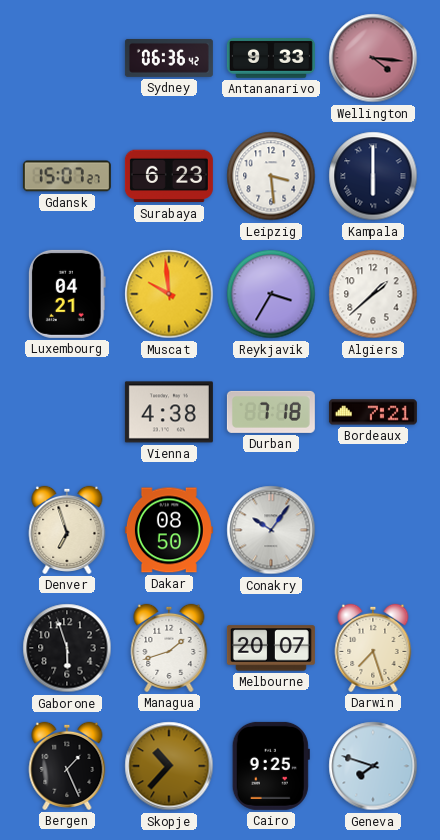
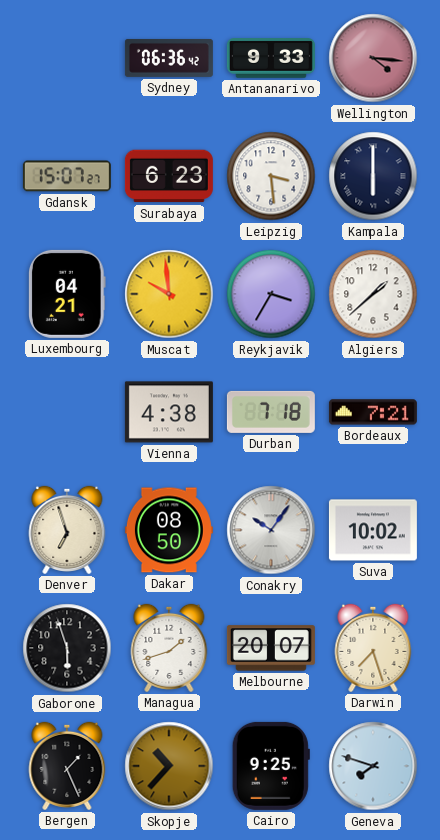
Suva: none -> 10:02 (373, 530)
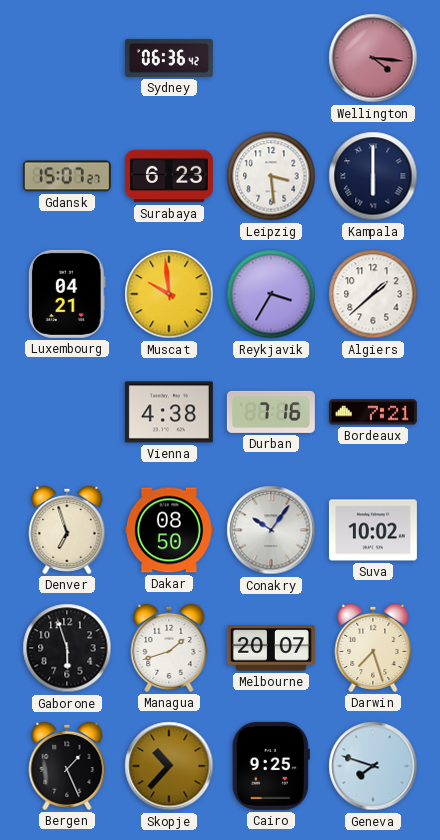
Antananarivo: 9:33 -> none (271, 58)
Durban: 7:18 -> 7:16 (271, 412)
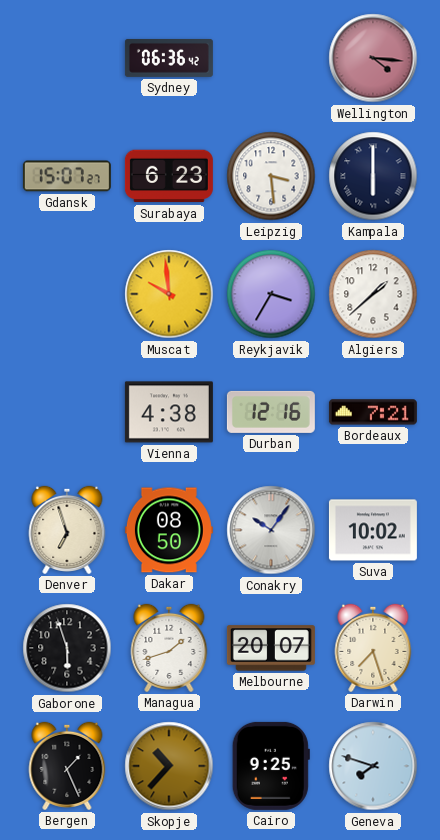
Luxembourg: 04:21 -> none (68, 294)
Durban: 7:16 -> 12:16 (271, 412)
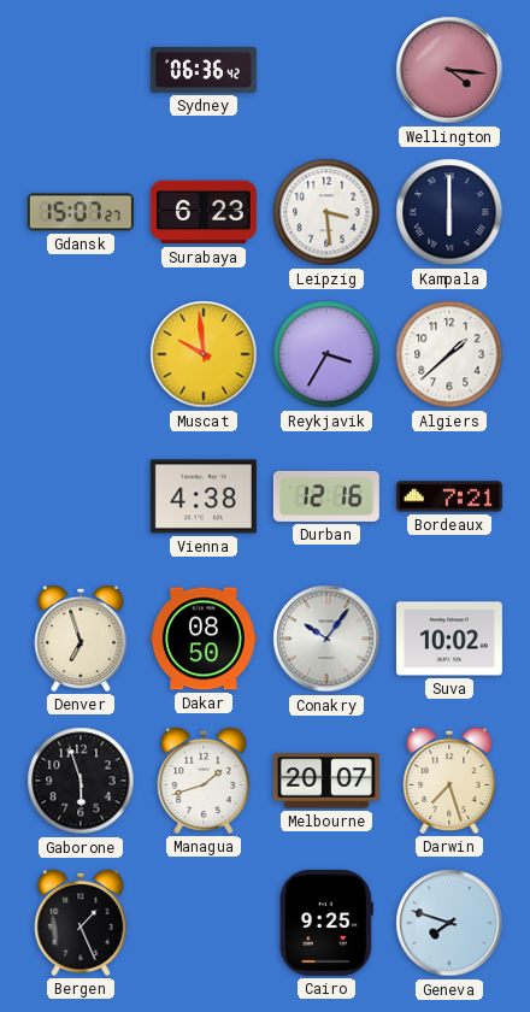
Skopje: 10:37 -> none (169, 766)
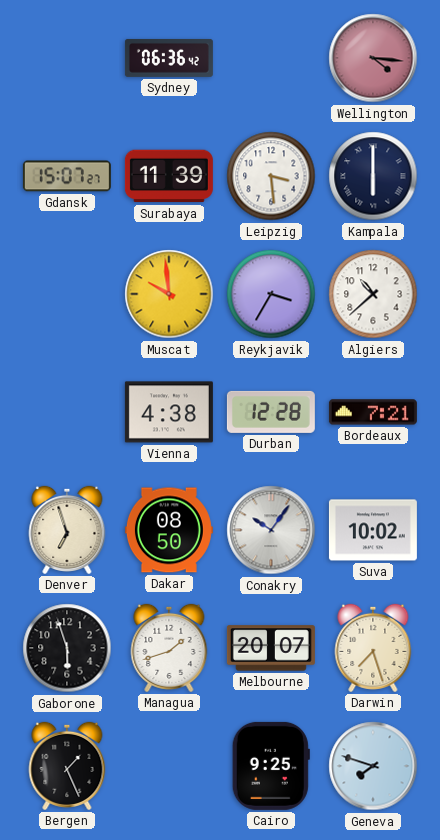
Surabaya: 6:23 -> 11:39 (169, 176)
Algiers: 1:38 -> 10:38 (373, 294)
Durban: 12:16 -> 12:28 (271, 412)
